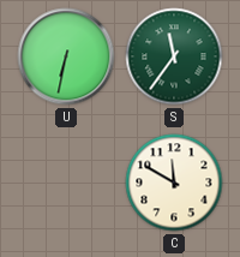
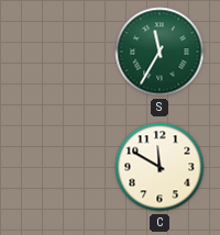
U: 6:32 -> none (66, 56)
S: 11:36 -> 11:35 (159, 52)
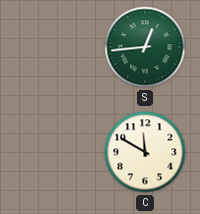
S: 11:35 -> 12:44 (145, 47)
